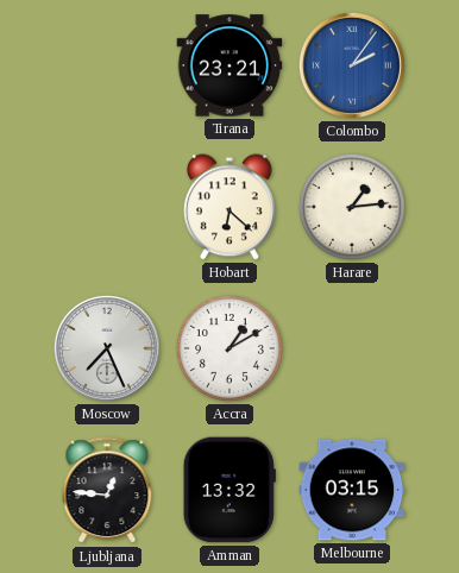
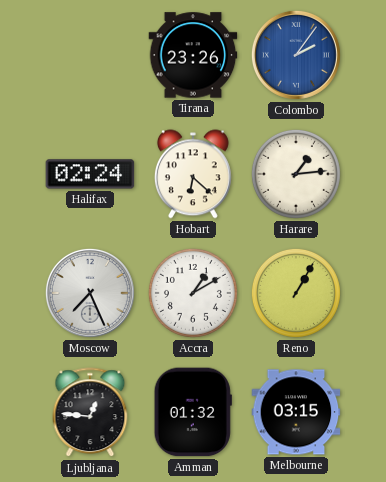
Tirana: 23:21 -> 23:26 (193, 55)
Halifax: none -> 02:24 (90, 174)
Reno: none -> 1:05 (296, 293)
Amman: 13:32 -> 01:32 (193, 412)
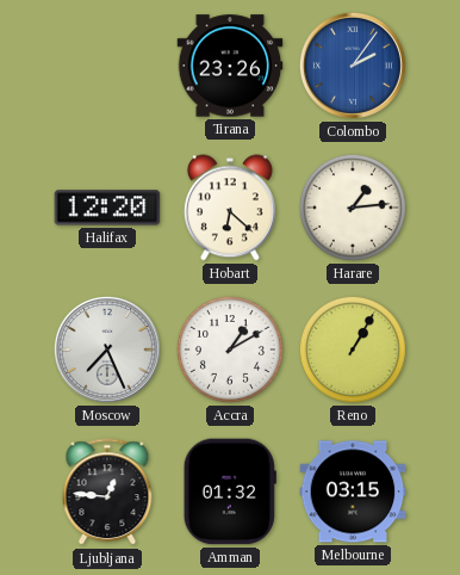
Halifax: 02:24 -> 12:20 (107, 208)
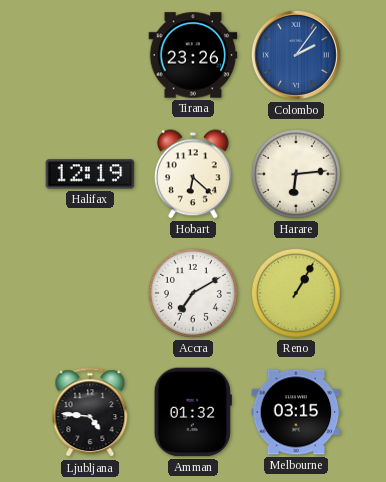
Halifax: 12:20 -> 12:19 (90, 174)
Harare: 1:14 -> 6:14 (296, 174)
Moscow: 7:26 -> none (107, 350)
Accra: 1:10 -> 7:10 (193, 293)
Ljubljana: 12:46 -> 4:46 (90, 413)
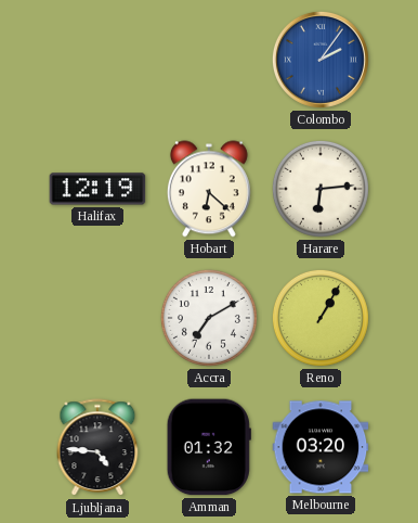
Tirana: 23:26 -> none (193, 55)
Melbourne: 03:15 -> 03:20 (321, 447)
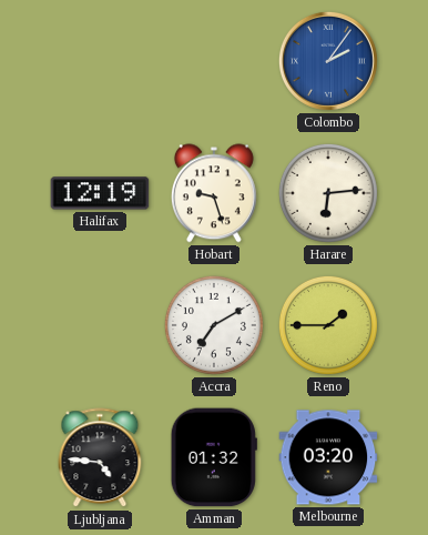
Hobart: 6:22 -> 9:27 (214, 193)
Reno: 1:05 -> 1:45 (328, 325)
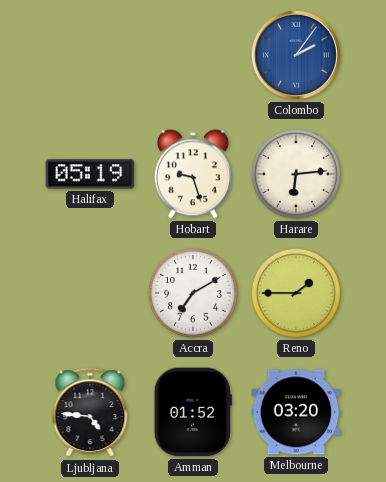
Halifax: 12:19 -> 05:19 (90, 174)
Amman: 01:32 -> 01:52 (193, 412)
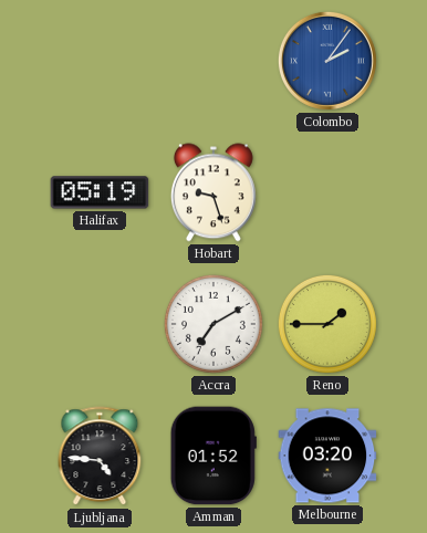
Harare: 6:14 -> none (296, 174)
